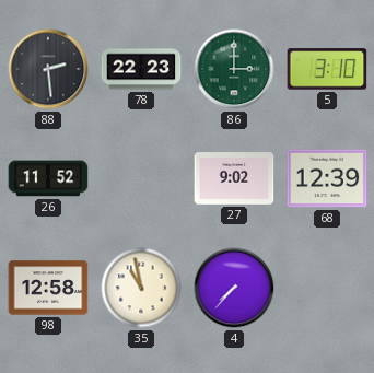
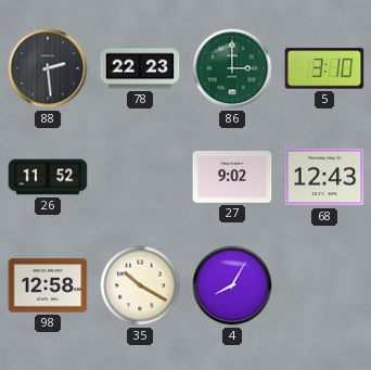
68: 12:39 -> 12:43 (324, 177)
35: 10:58 -> 10:20 (140, 285)
4: 7:37 -> 8:05 (232, 285)
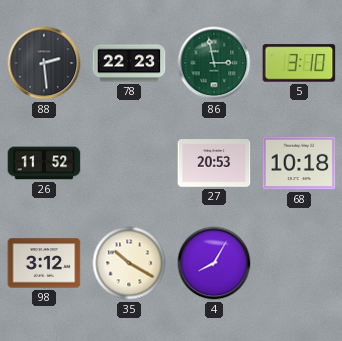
86: 3:00 -> 2:58 (214, 63)
27: 9:02 -> 20:53 (214, 163)
68: 12:43 -> 10:18 (299, 163)
98: 12:58 -> 3:12 (44, 263)
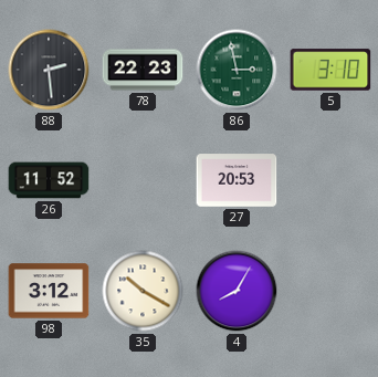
68: 10:18 -> none (299, 163)
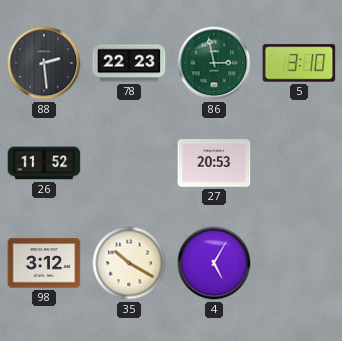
4: 8:05 -> 5:05 (214, 263)
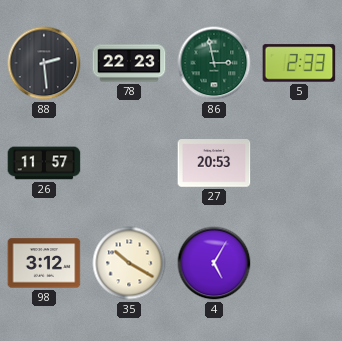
5: 3:10 -> 2:33 (299, 63)
26: 11:52 -> 11:57 (44, 163)
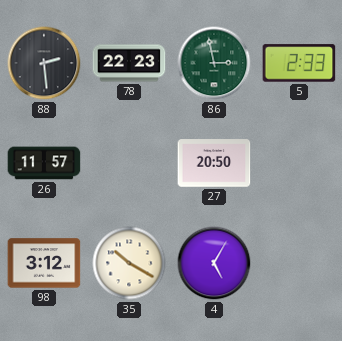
27: 20:53 -> 20:50 (214, 163)
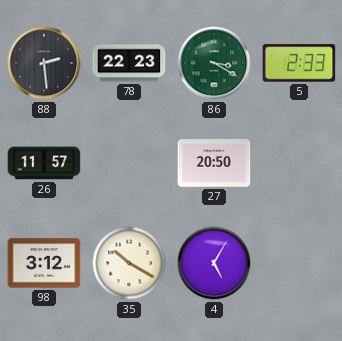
86: 2:58 -> 3:20 (214, 63)
